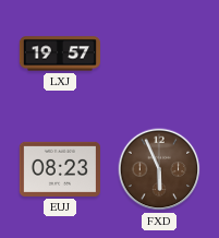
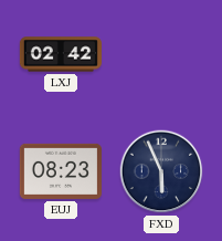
LXJ: 19:57 -> 02:42 (60, 54)
FXD dial: brown -> navy (161, 171)
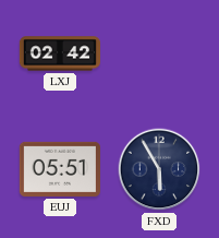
EUJ: 08:23 -> 05:51 (60, 169)
FXD: 5:56 -> 5:55 (159, 169)
